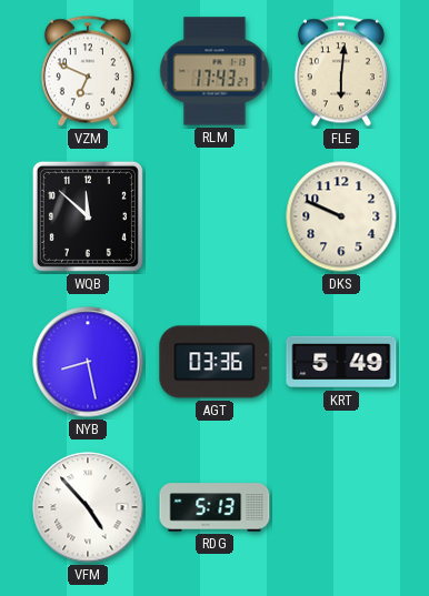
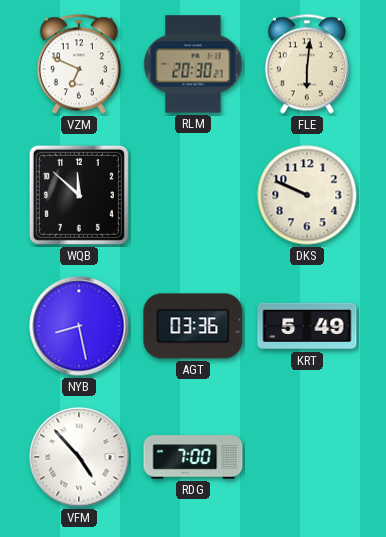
RLM: 17:43 -> 20:30 (193, 64)
RDG: 5:13 -> 7:00 (193, 457)
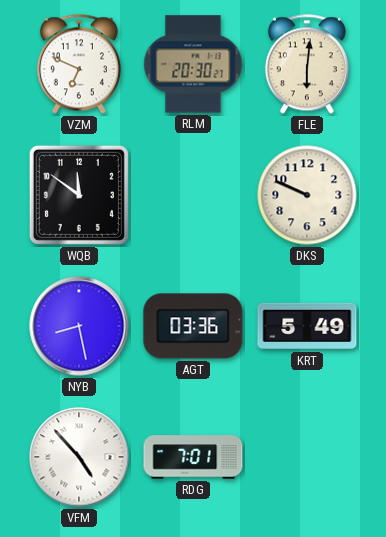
WQB: 11:52 -> 11:51 (79, 195)
RDG: 7:00 -> 7:01 (193, 457)
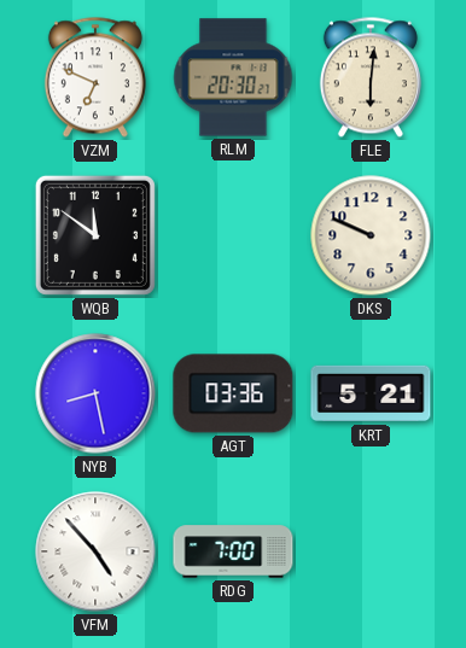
KRT: 5:49 -> 5:21 (371, 393)
RDG: 7:01 -> 7:00 (233, 551)
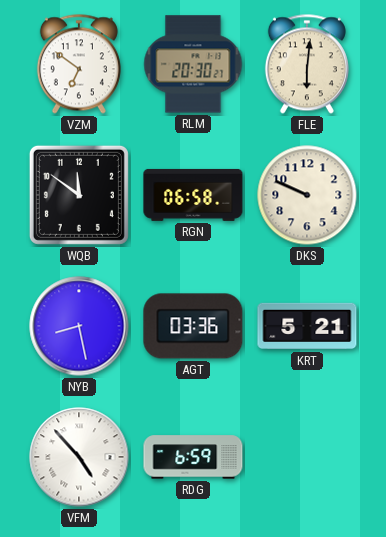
VZM: 6:49 -> 6:51 (79, 64)
RGN: none -> 06:58 (193, 195)
RDG: 7:00 -> 6:59 (193, 457)
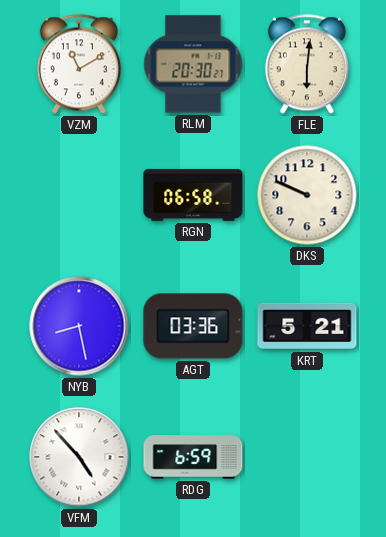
VZM: 6:51 -> 11:10 (79, 64)
WQB: 11:51 -> none (79, 195)
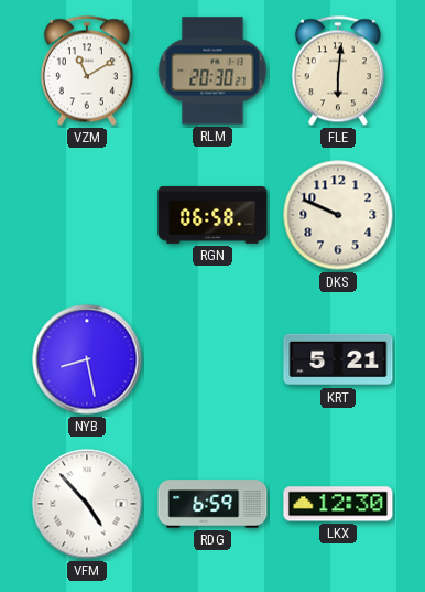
AGT: 03:36 -> none (193, 326)
LKX: none -> 12:30 (338, 504)
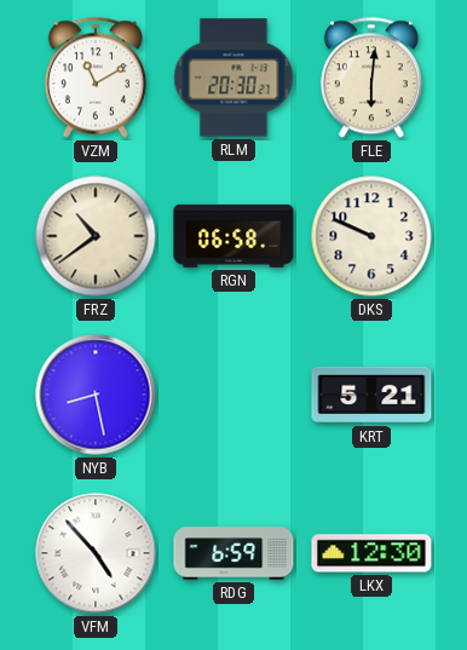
FRZ: none -> 10:39 (96, 236)
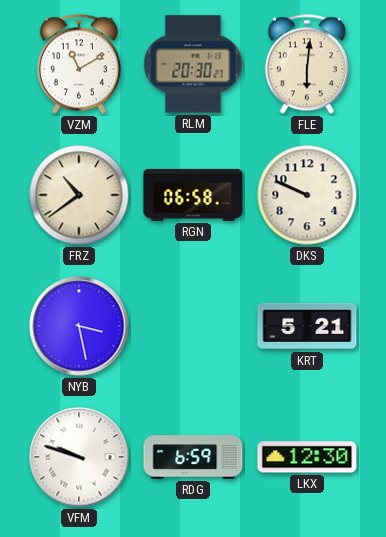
NYB: 8:28 -> 3:28 (79, 326)
VFM: 4:53 -> 9:48 (79, 457)
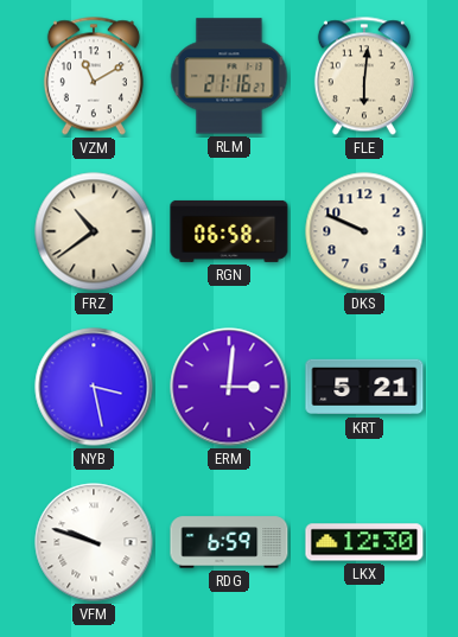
RLM: 20:30 -> 21:16 (229, 76)
ERM: none -> 3:01 (229, 387)
